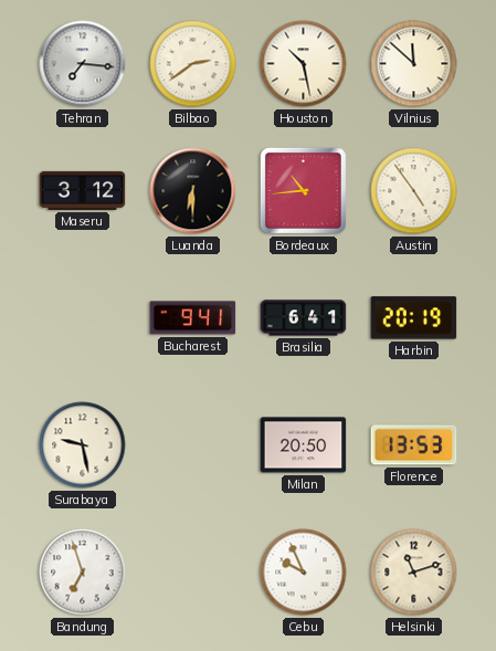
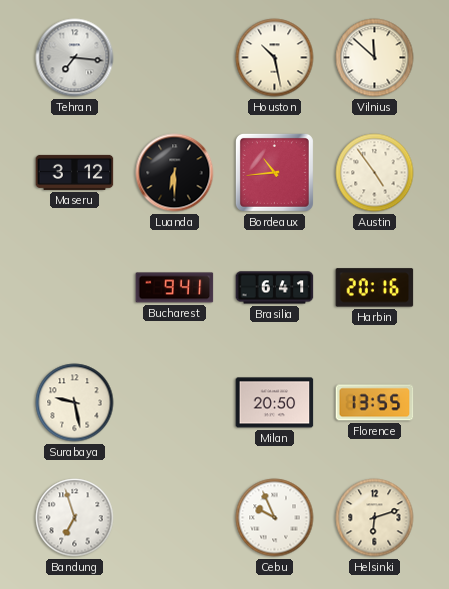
Bilbao: 2:39 -> none (193, 64)
Harbin: 20:19 -> 20:16 (375, 288)
Florence: 13:53 -> 13:55 (375, 403)
Helsinki: 11:12 -> 6:12 (375, 518)
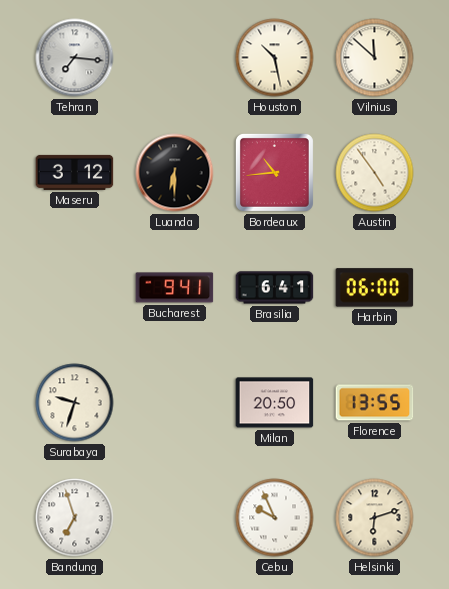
Harbin: 20:16 -> 06:00 (375, 288)
Surabaya: 9:28 -> 9:33 (75, 403)
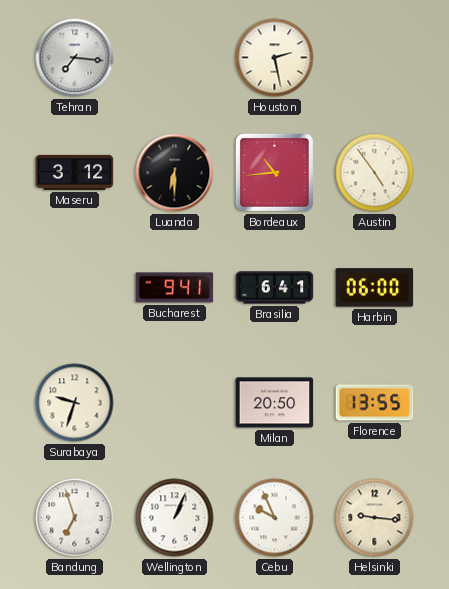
Houston: 10:28 -> 2:28 (275, 58)
Vilnius: 11:52 -> none (375, 58)
Wellington: none -> 1:04 (175, 518)
Helsinki: 6:12 -> 9:16 (375, 518)
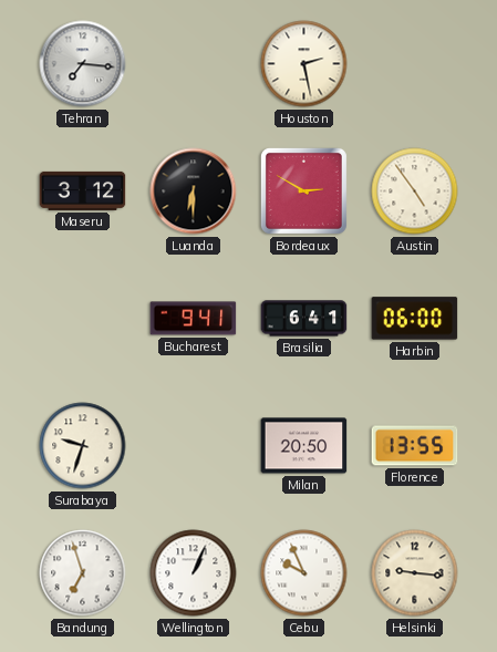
Bordeaux: 10:44 -> 2:50 (303, 190)
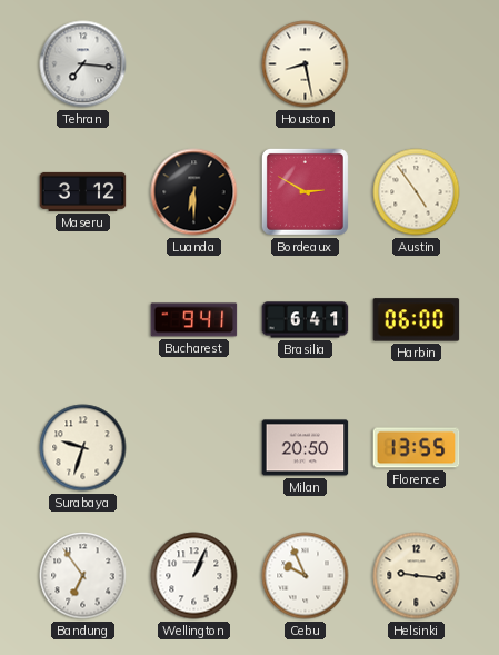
Houston: 2:28 -> 8:28 (306, 64)
Bandung: 6:57 -> 6:54 (83, 576)
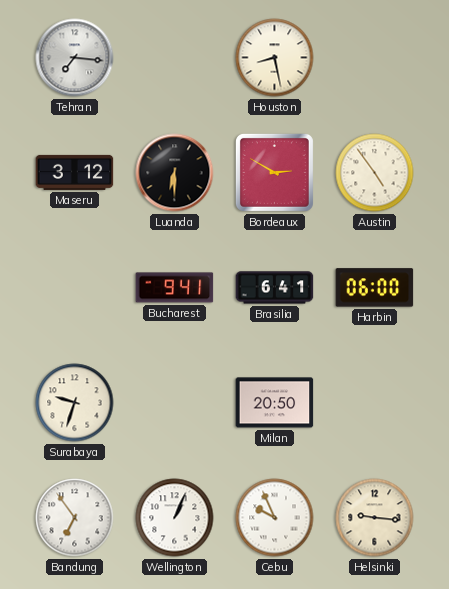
Florence: 13:55 -> none (417, 448)
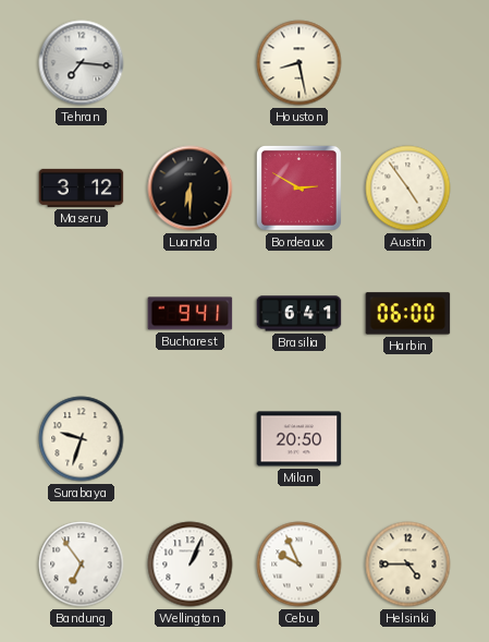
Helsinki: 9:16 -> 4:45 (408, 565)
